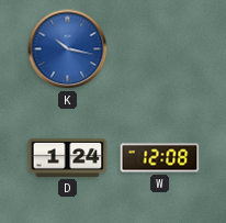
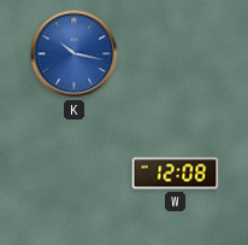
D: 1:24 -> none (68, 157)
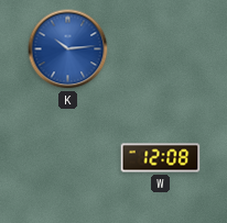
K: 10:17 -> 10:14 (68, 49)
